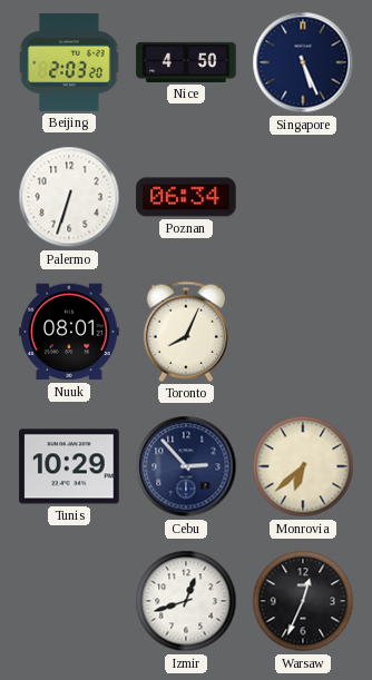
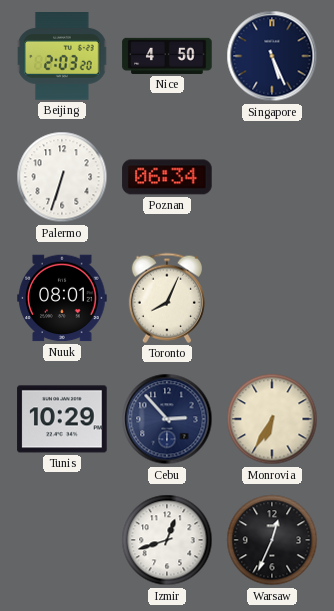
Monrovia: 6:38 -> 6:35 (272, 419)
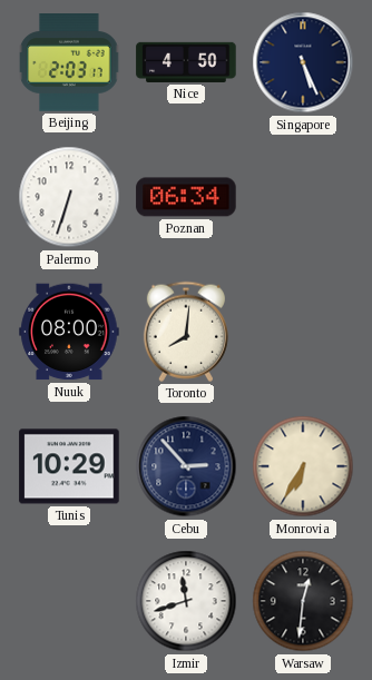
Beijing: 2:03:20 -> 2:03:17 (69, 63)
Nuuk: 08:01 -> 08:00 (69, 332)
Toronto: 8:04 -> 8:01 (186, 332)
Izmir: 12:42 -> 11:42 (186, 601)
Warsaw: 12:34 -> 12:31 (303, 601)
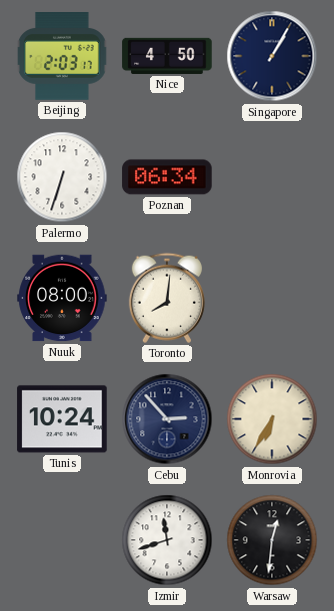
Singapore: 5:26 -> 1:05 (272, 56)
Tunis: 10:29 -> 10:24 (62, 419)
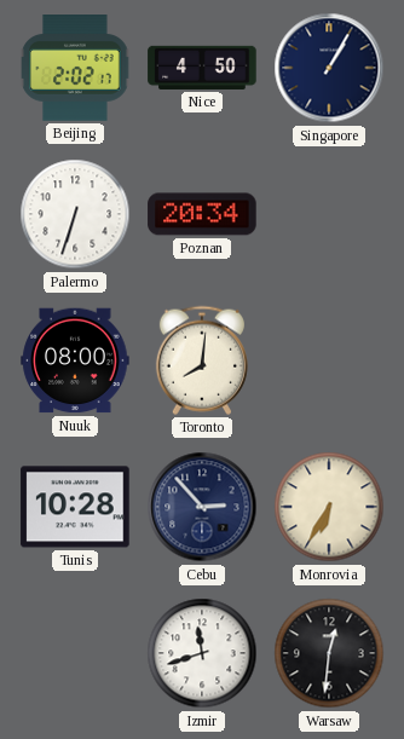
Beijing: 2:03 -> 2:02 (75, 69)
Poznan: 06:34 -> 20:34 (202, 214)
Tunis: 10:24 -> 10:28 (75, 507)
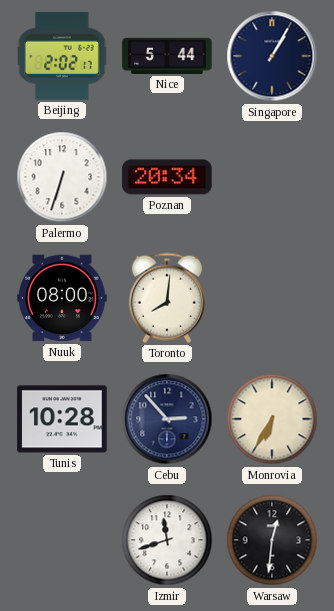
Nice: 4:50 -> 5:44 (167, 56)
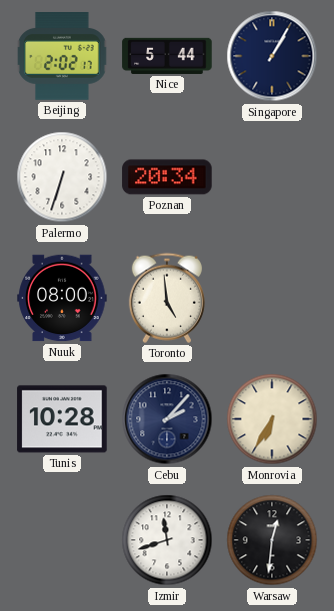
Toronto: 8:01 -> 4:59 (167, 298)
Cebu: 2:53 -> 2:07 (167, 419)
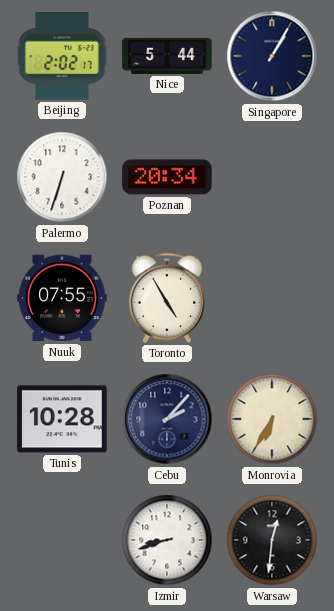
Nuuk: 08:00 -> 07:55 (62, 298)
Toronto: 4:59 -> 4:55 (167, 298)
Izmir: 11:42 -> 8:42 (167, 540)
